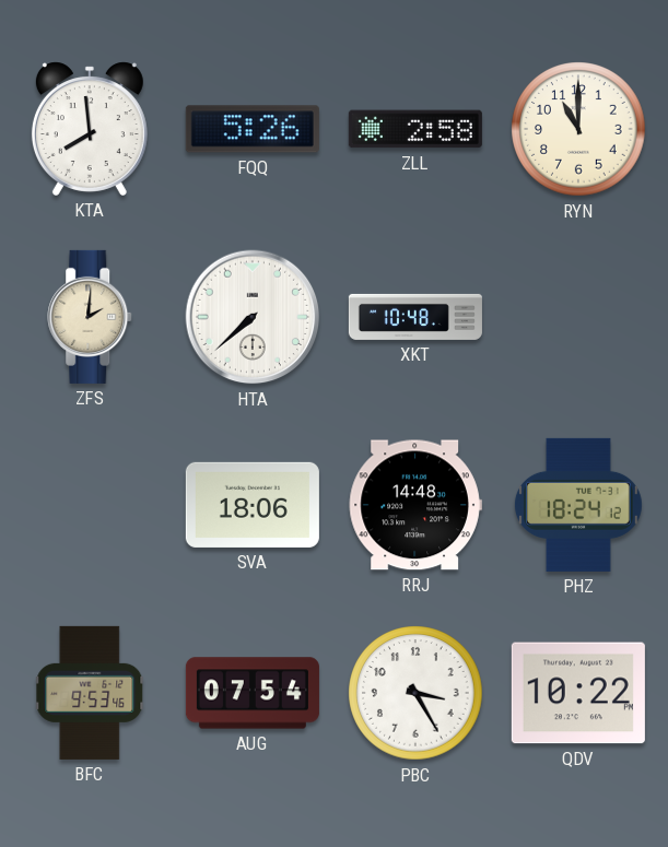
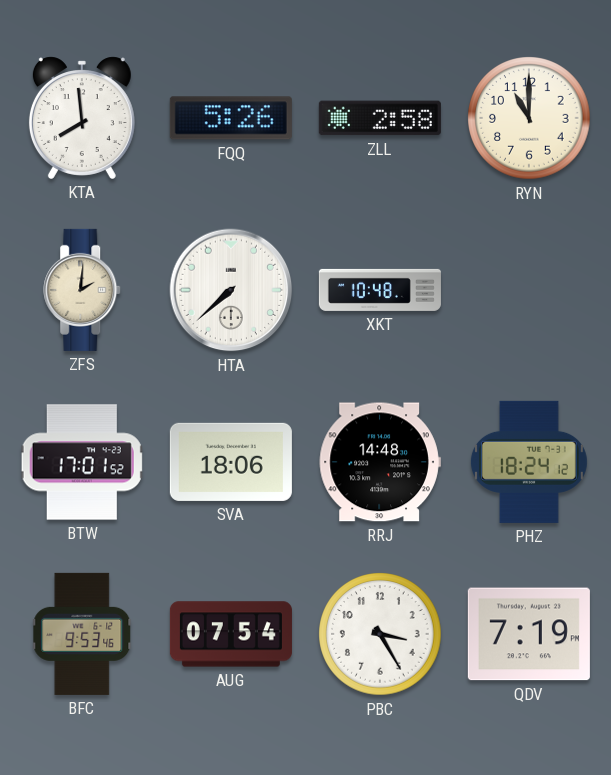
BTW: none -> 17:01 (82, 462)
QDV: 10:22 -> 7:19 (529, 634)
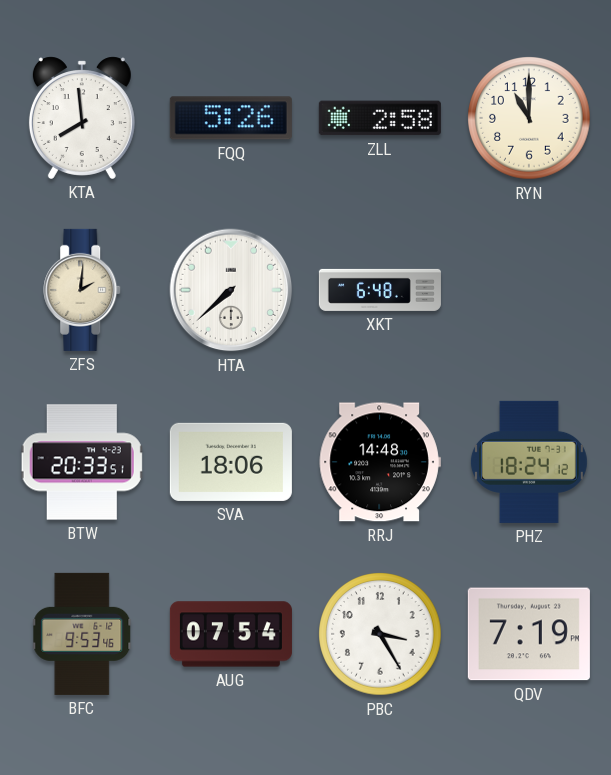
XKT: 10:48 -> 6:48 (380, 290)
BTW: 17:01 -> 20:33 (82, 462)
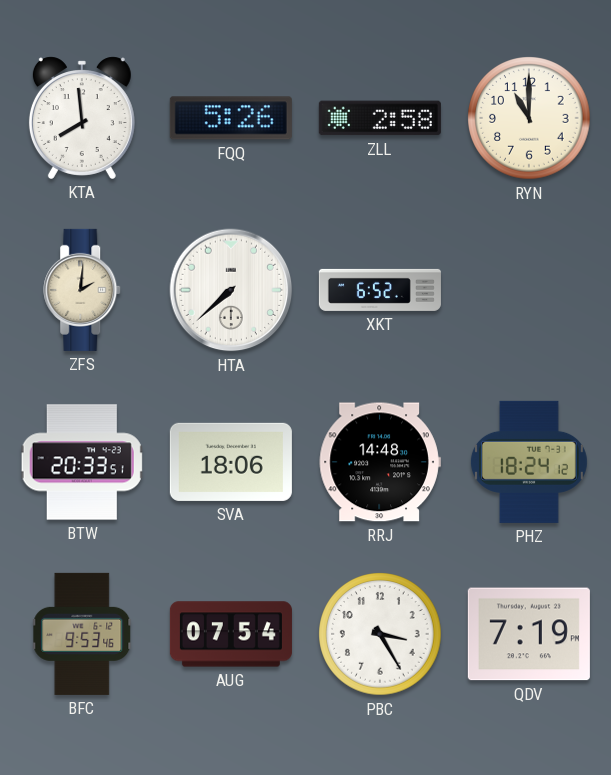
XKT: 6:48 -> 6:52 (380, 290)
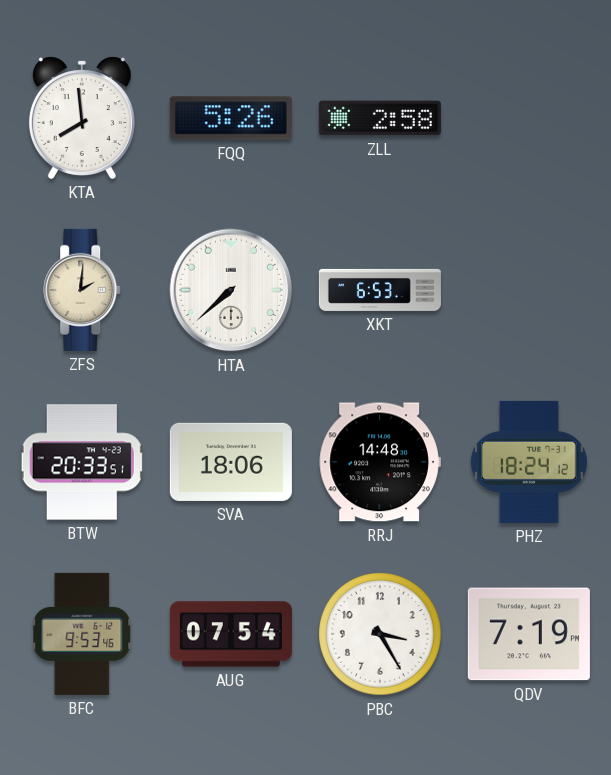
RYN: 11:00 -> none (529, 118)
XKT: 6:52 -> 6:53 (380, 290)
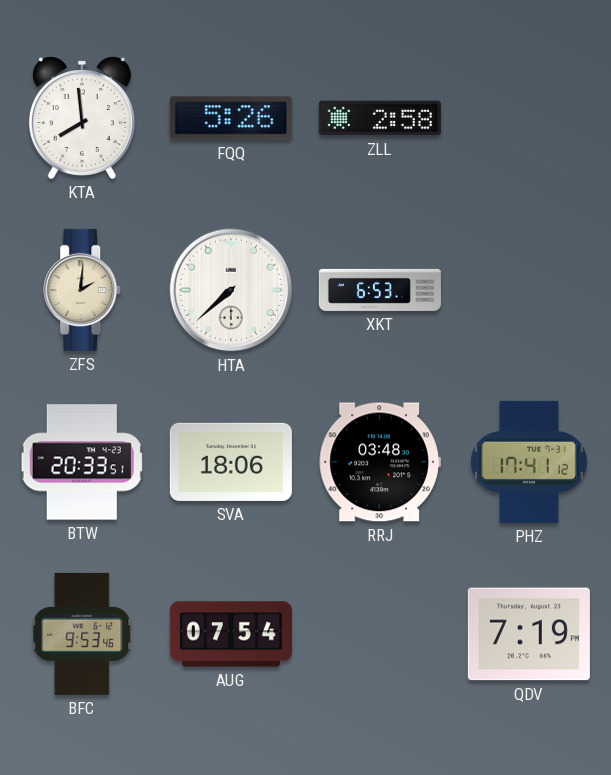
RRJ: 14:48 -> 03:48 (380, 462)
PHZ: 18:24 -> 17:41 (529, 462)
PBC: 3:25 -> none (380, 634)
